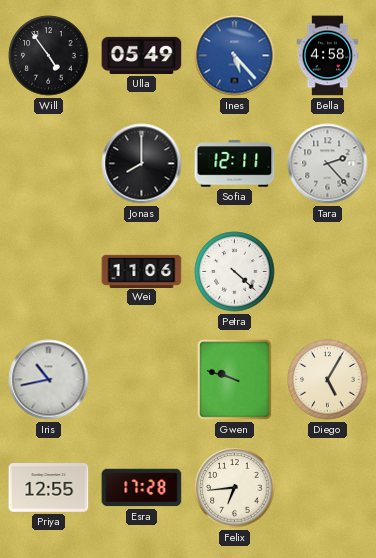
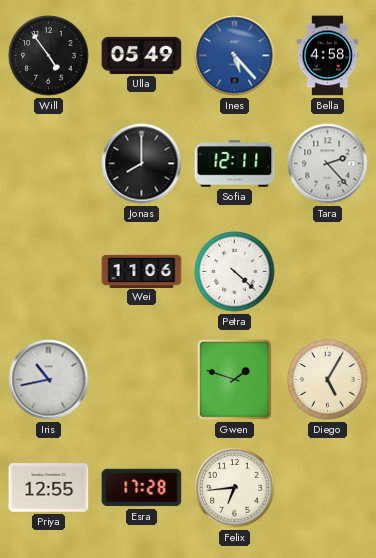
Gwen: 9:48 -> 1:48 (234, 379)
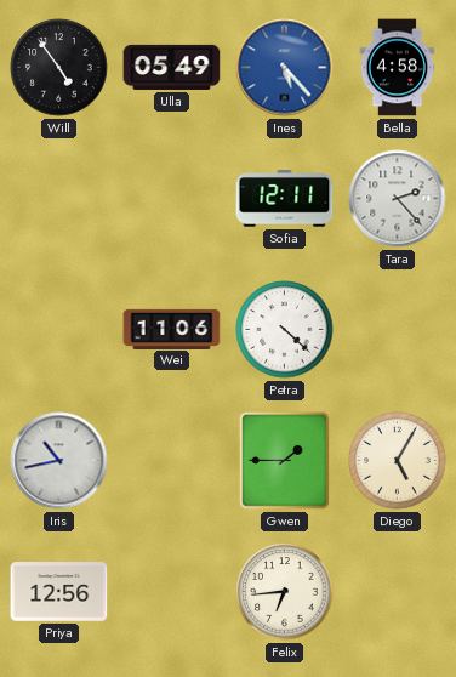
Jonas: 8:00 -> none (142, 164)
Gwen: 1:48 -> 1:45 (284, 460)
Priya: 12:55 -> 12:56 (59, 592)
Esra: 17:28 -> none (142, 488)
